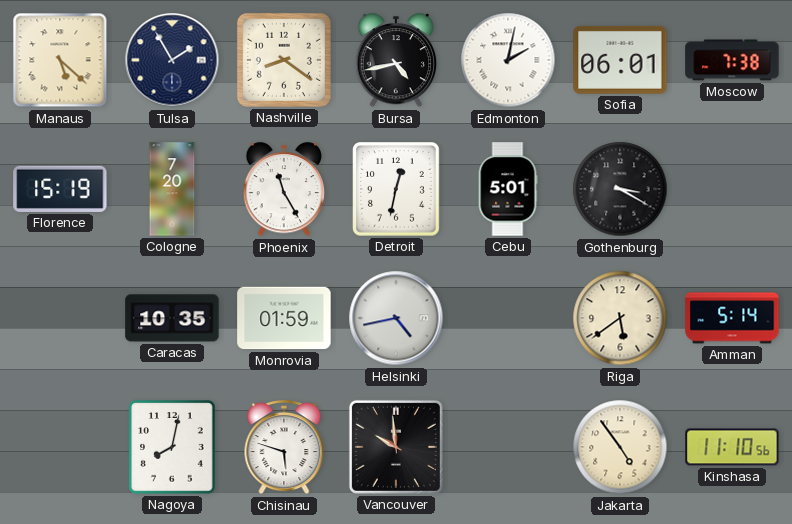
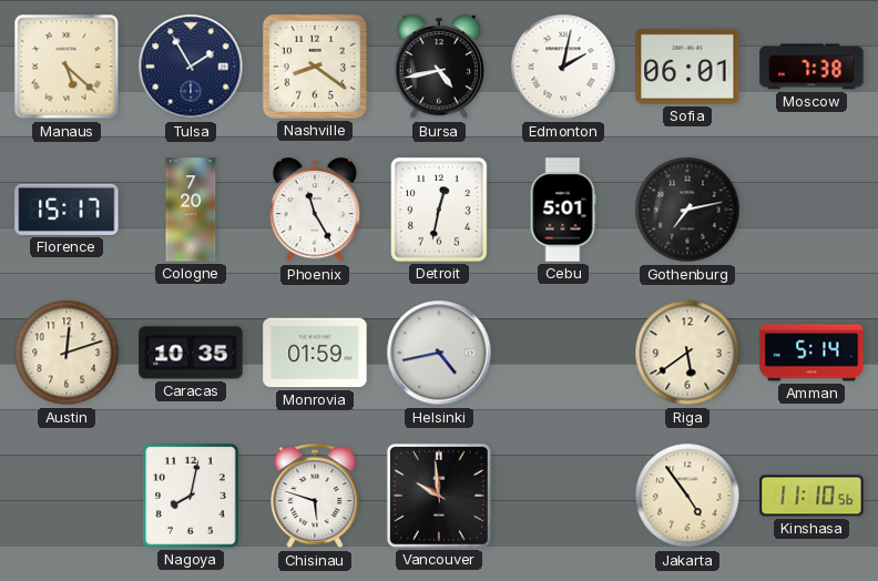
Florence: 15:19 -> 15:17 (67, 210)
Gothenburg: 3:20 -> 7:13 (687, 210)
Austin: none -> 12:12 (67, 353)
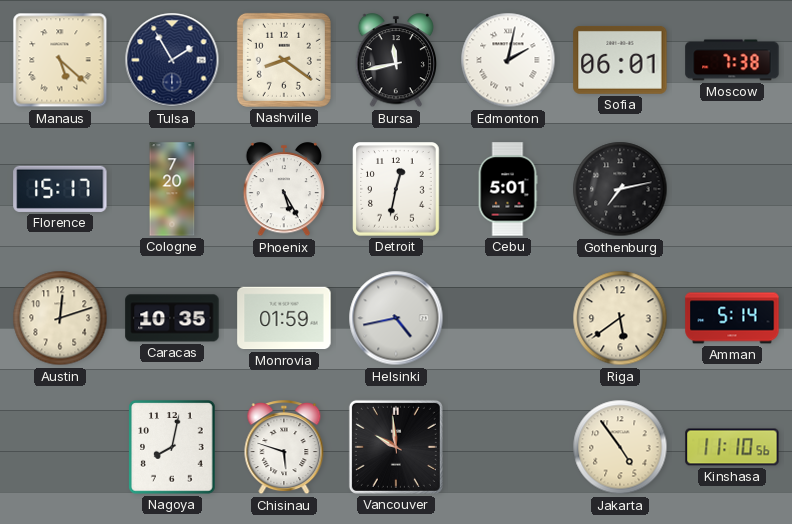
Bursa: 4:43 -> 11:43 (396, 61)
Phoenix: 11:25 -> 5:25 (284, 190)
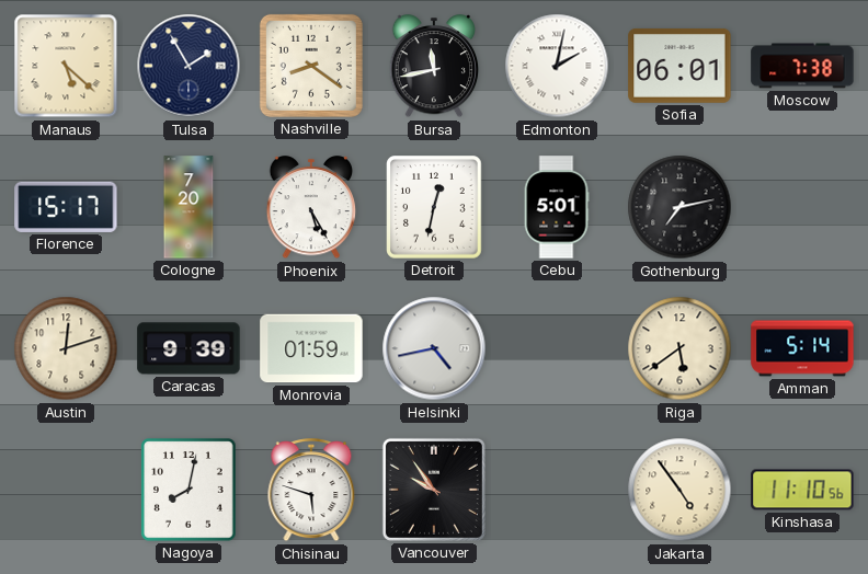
Caracas: 10:35 -> 9:39 (189, 348)
Vancouver: 9:59 -> 9:54 (434, 490)
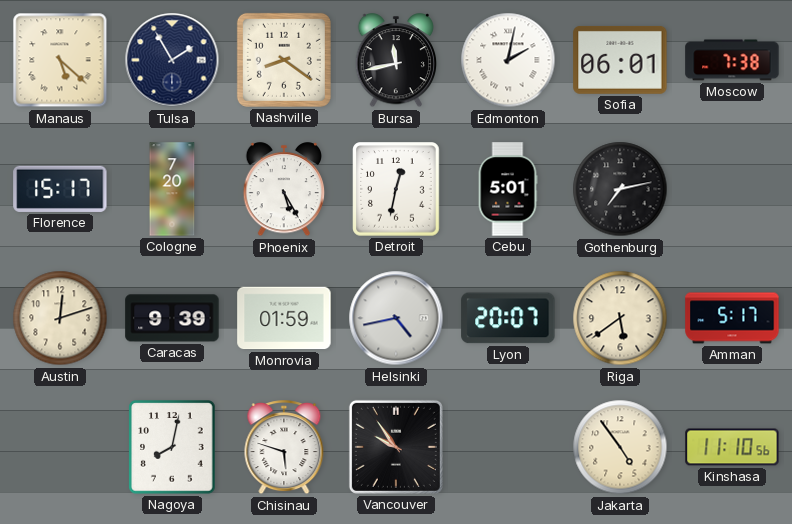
Lyon: none -> 20:07 (508, 318)
Amman: 5:14 -> 5:17 (732, 318)
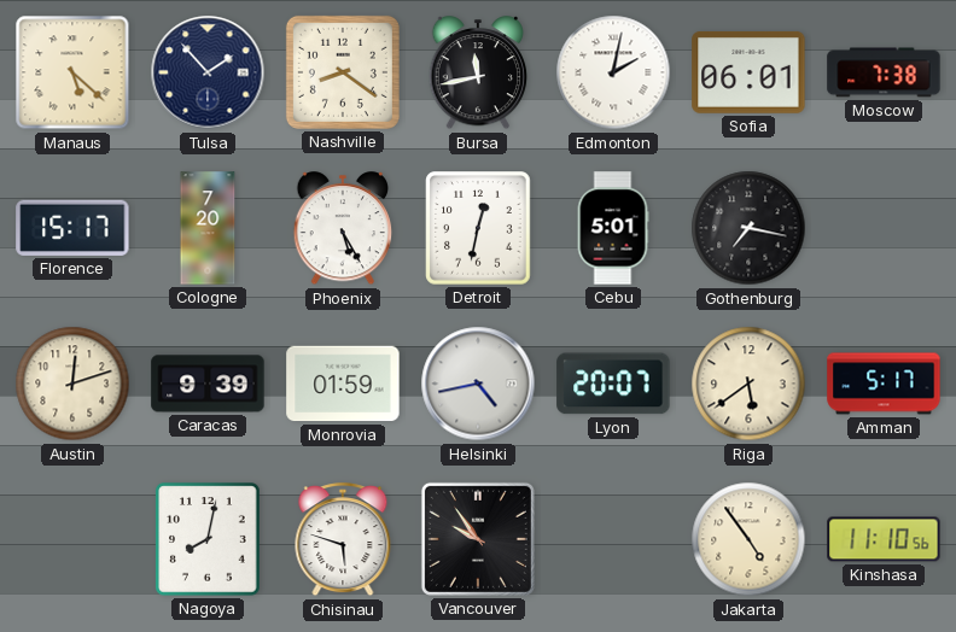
Tulsa: 1:55 -> 1:53 (208, 72)
Gothenburg: 7:13 -> 7:17 (748, 228)
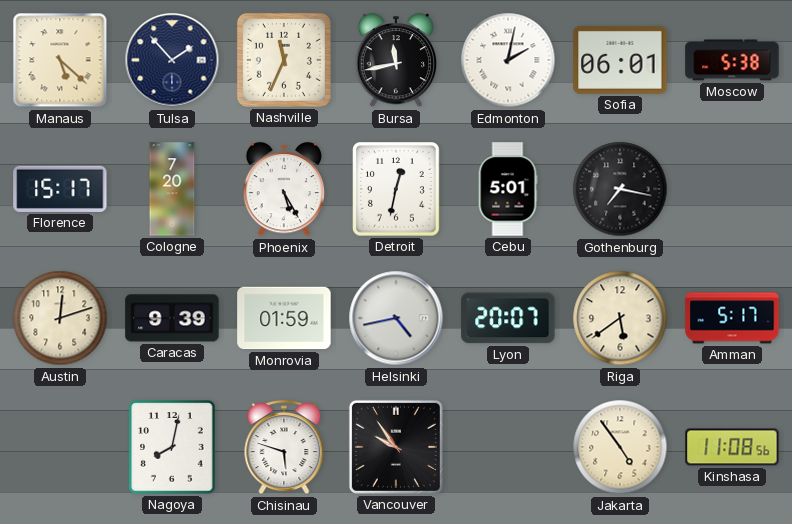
Nashville: 8:21 -> 11:34 (284, 60)
Moscow: 7:38 -> 5:38 (732, 60)
Kinshasa: 11:10 -> 11:08 (732, 447)
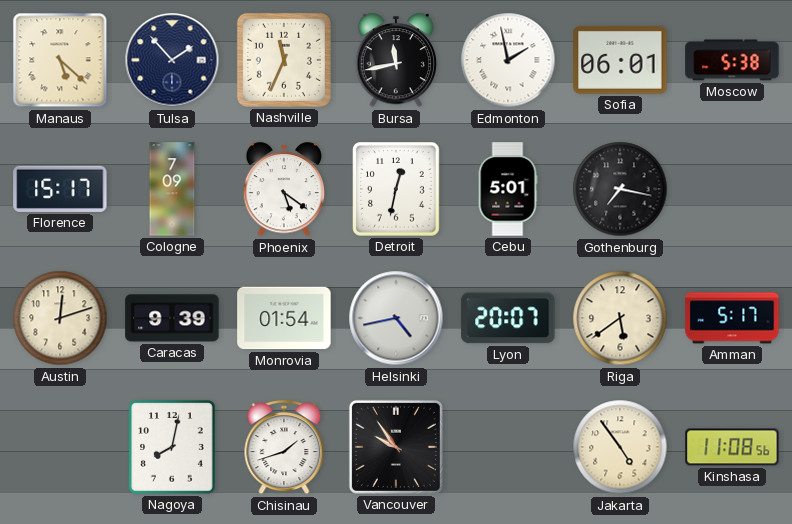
Edmonton: 2:02 -> 1:58 (508, 60)
Cologne: 7:20 -> 7:09 (172, 189)
Phoenix: 5:25 -> 5:21 (284, 190)
Monrovia: 01:59 -> 01:54 (284, 318)
Chisinau: 5:48 -> 1:42 (284, 448)
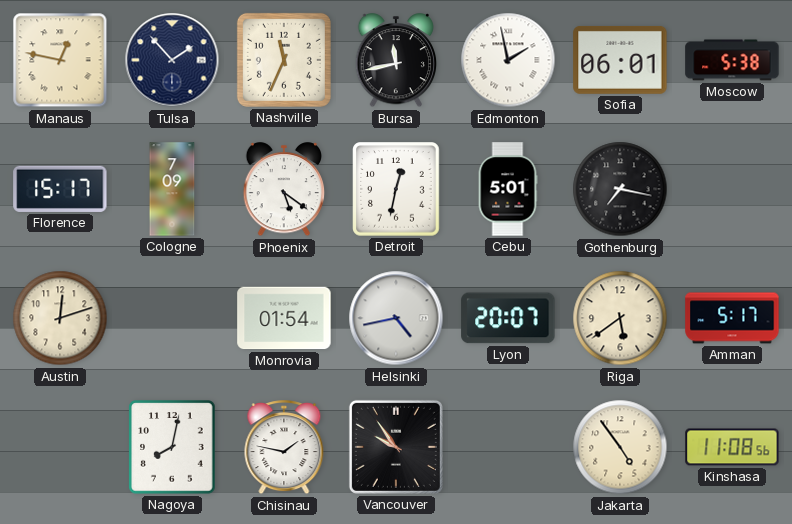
Manaus: 5:22 -> 12:47 (60, 60)
Caracas: 9:39 -> none (172, 318)
Chisinau: 1:42 -> 1:47 (284, 448)
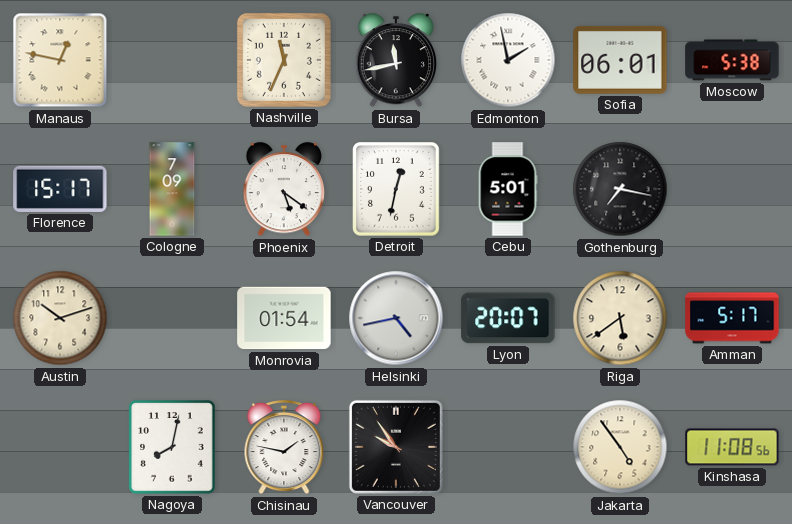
Tulsa: 1:53 -> none (172, 60)
Austin: 12:12 -> 10:12 (60, 318)
